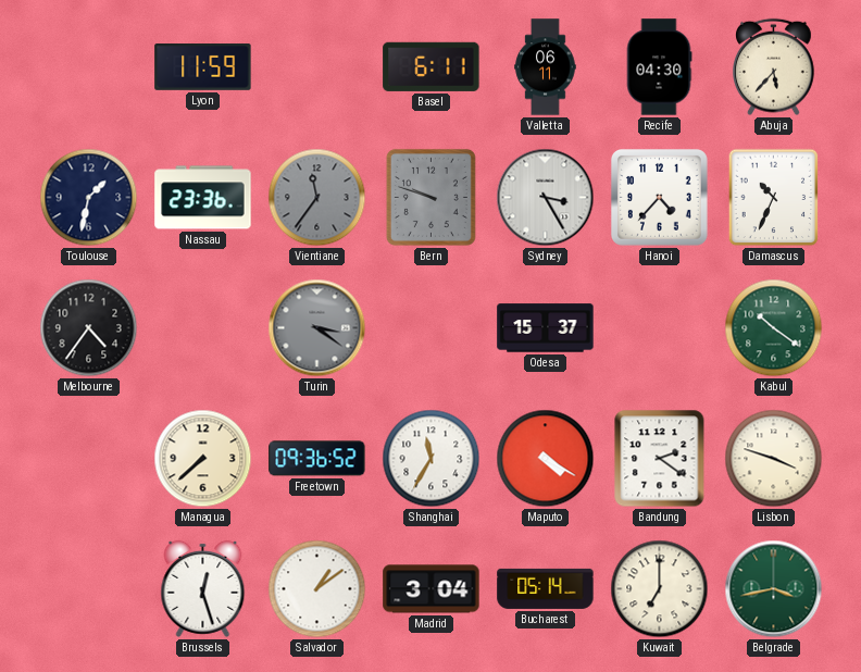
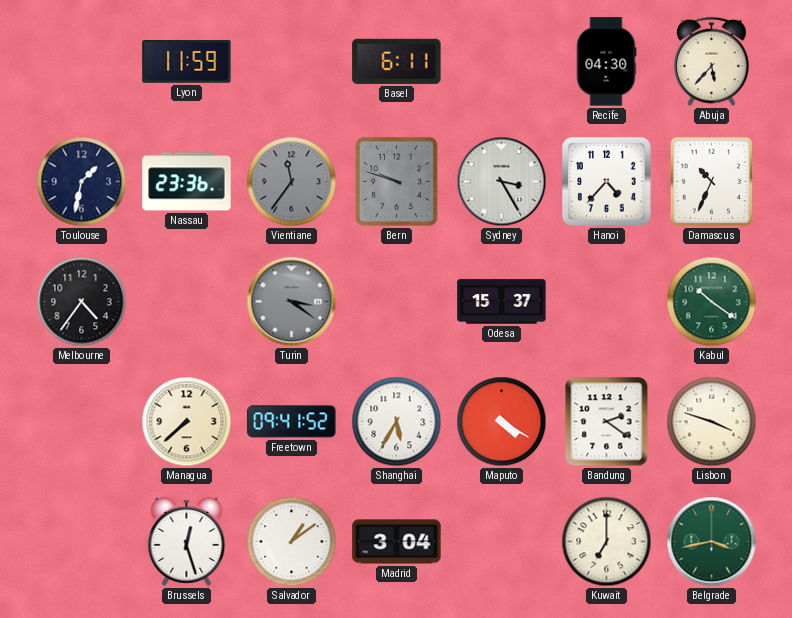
Valletta: 06:11 -> none (546, 67)
Freetown: 09:36 -> 09:41 (292, 422)
Shanghai: 11:35 -> 5:35 (397, 422)
Bucharest: 05:14 -> none (546, 588)
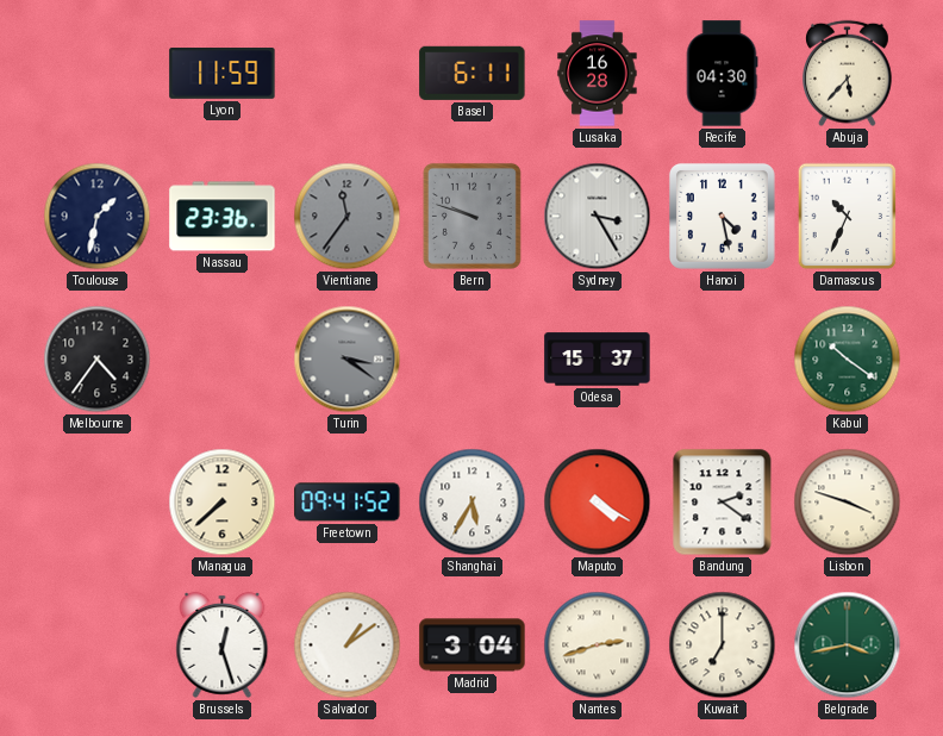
Lusaka: none -> 16:28 (598, 74)
Hanoi: 4:37 -> 4:28 (722, 216)
Nantes: none -> 2:42 (598, 645)
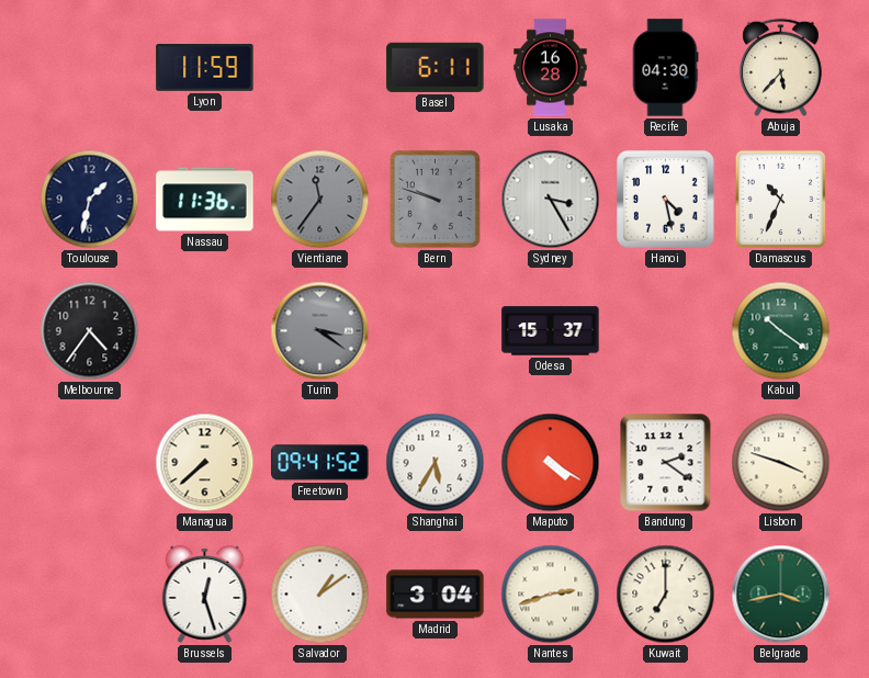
Nassau: 23:36 -> 11:36 (205, 200)
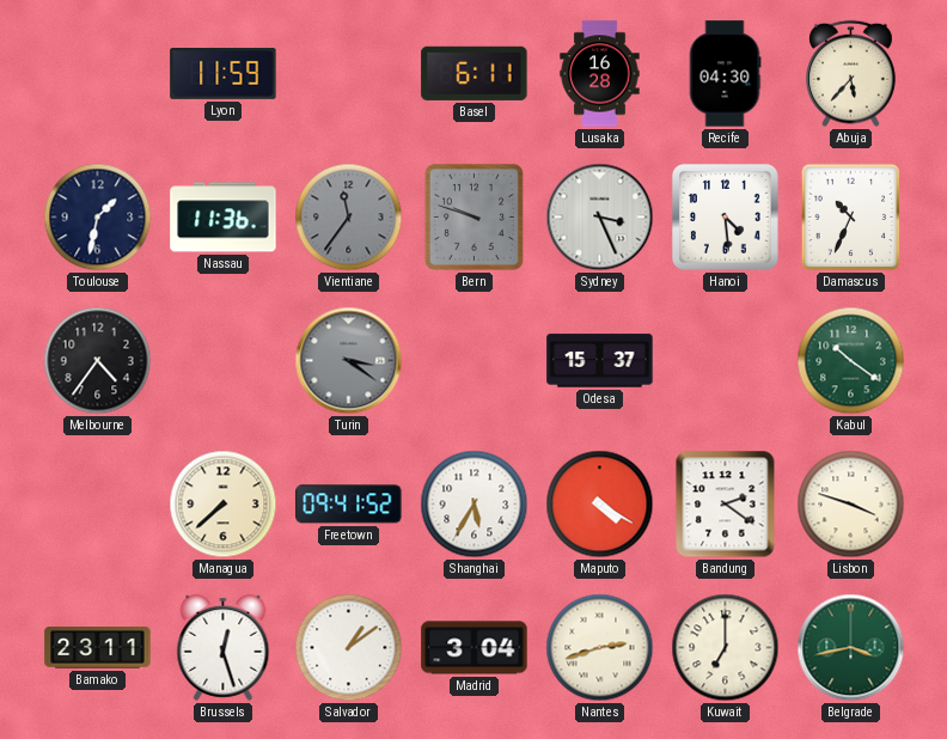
Sydney: 3:25 -> 3:26 (600, 218)
Hanoi: 4:28 -> 4:29 (725, 216)
Bamako: none -> 23:11 (98, 648)
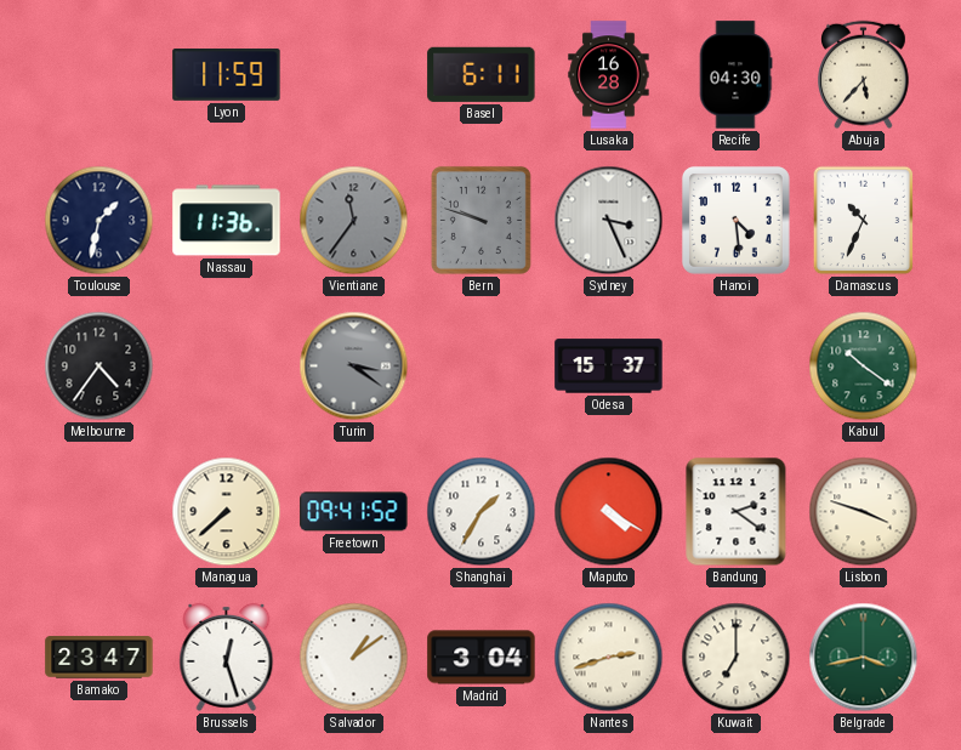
Shanghai: 5:35 -> 1:35 (482, 512)
Bamako: 23:11 -> 23:47 (99, 658)
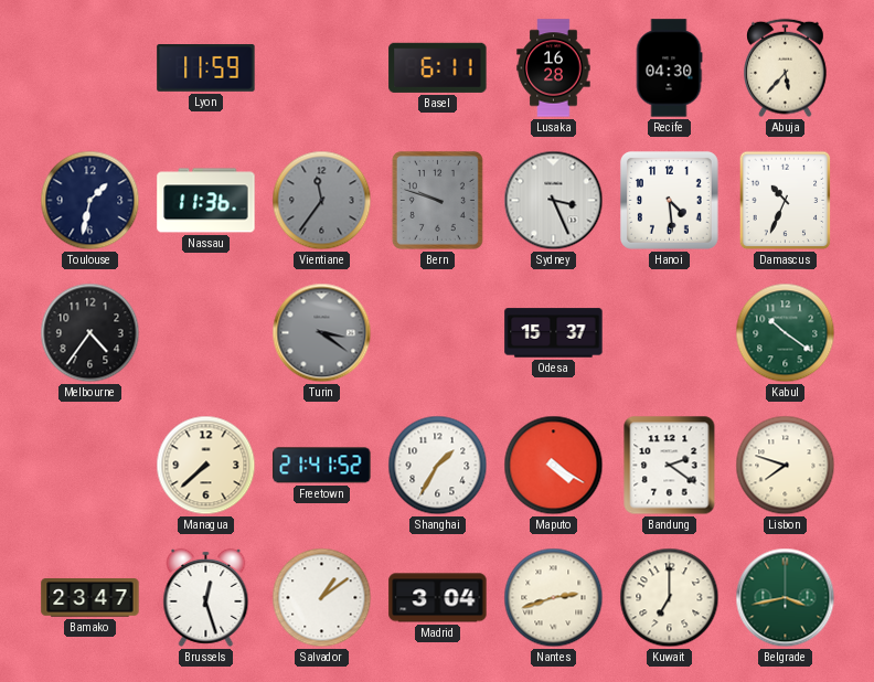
Freetown: 09:41 -> 21:41 (322, 466)
Lisbon: 3:48 -> 7:48 (786, 466)
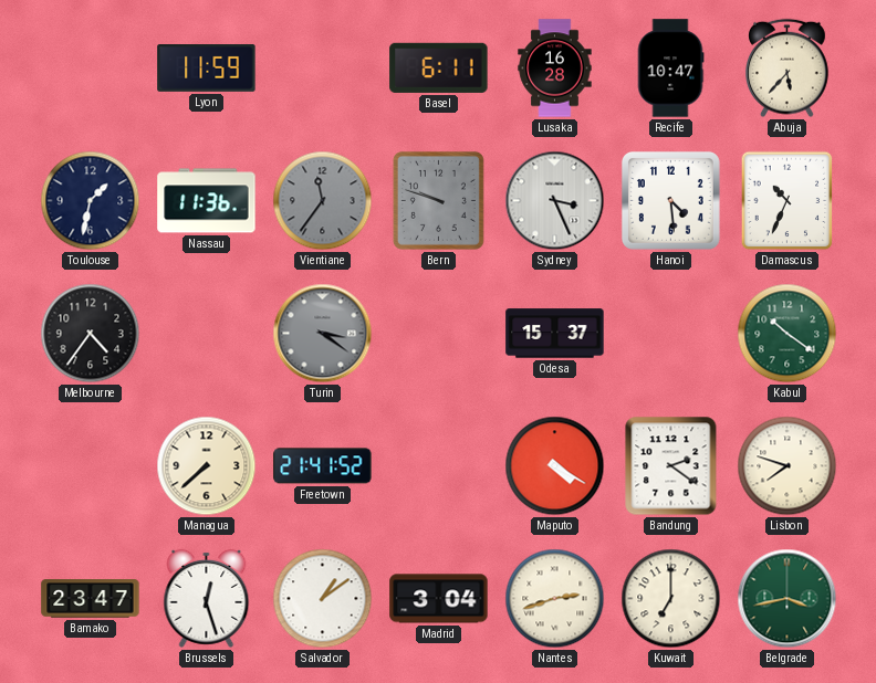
Recife: 04:30 -> 10:47 (670, 69)
Shanghai: 1:35 -> none (438, 466)
